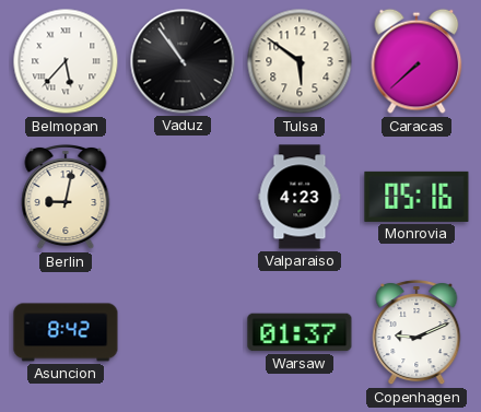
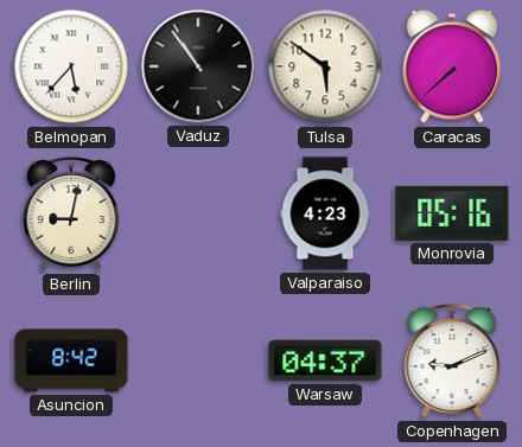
Warsaw: 01:37 -> 04:37 (325, 360)
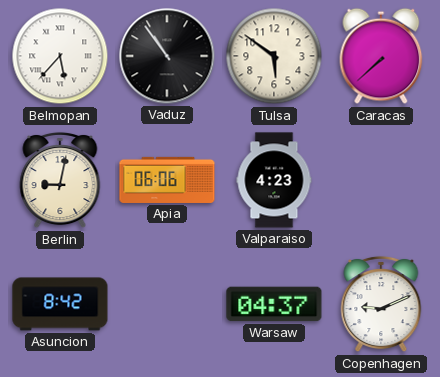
Apia: none -> 06:06 (167, 180)
Monrovia: 05:16 -> none (452, 213)
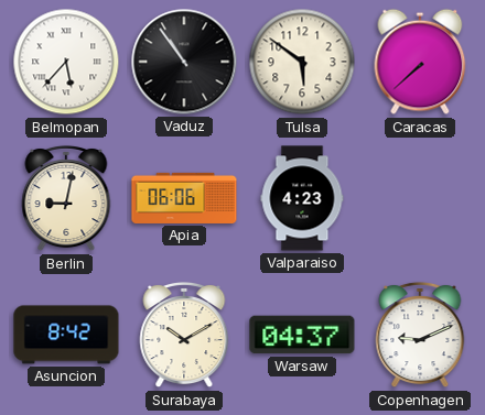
Surabaya: none -> 10:10 (184, 335)
